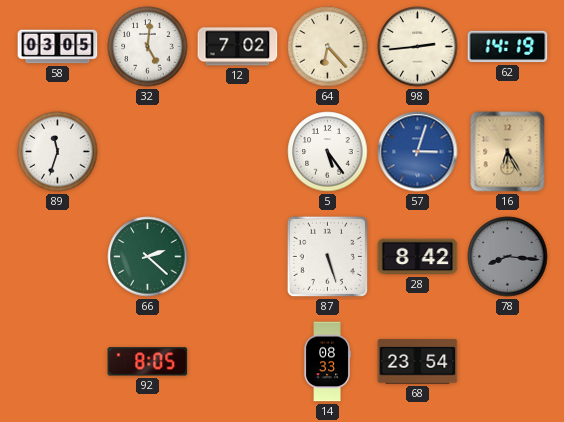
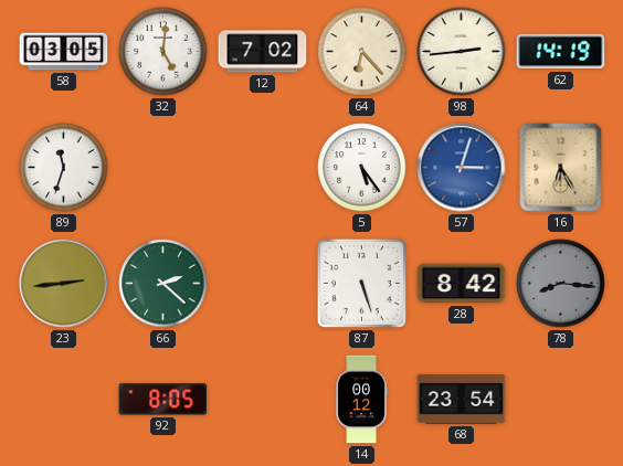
23: none -> 2:44 (64, 284)
14: 08:33 -> 00:12 (361, 400)
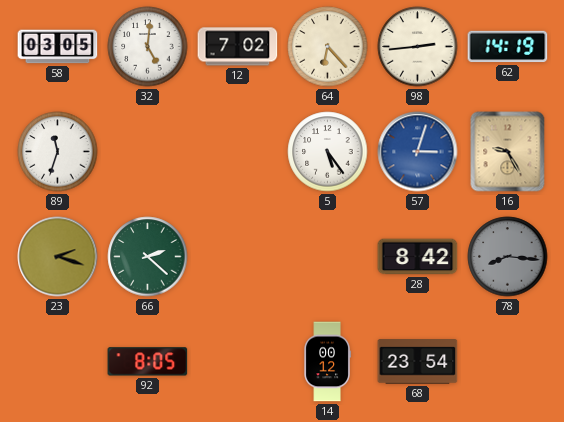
16: 6:25 -> 9:25 (508, 152)
23: 2:44 -> 2:18 (58, 257)
87: 5:27 -> none (361, 283)
